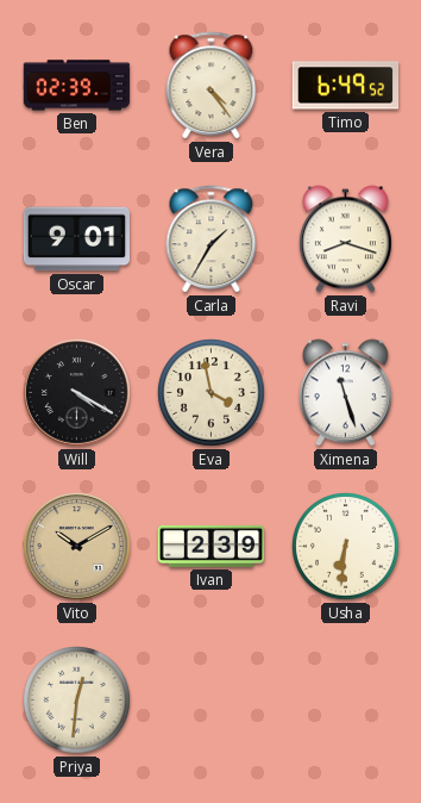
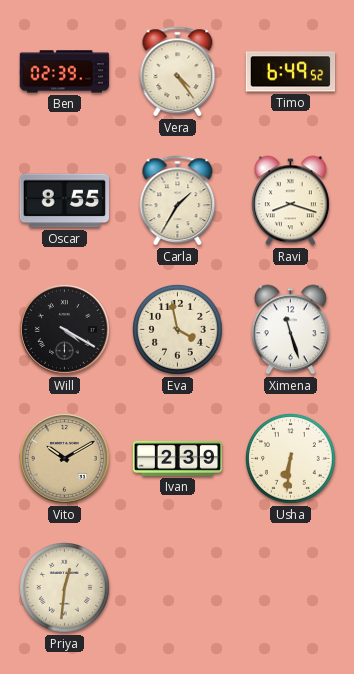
Oscar: 9:01 -> 8:55 (64, 201)
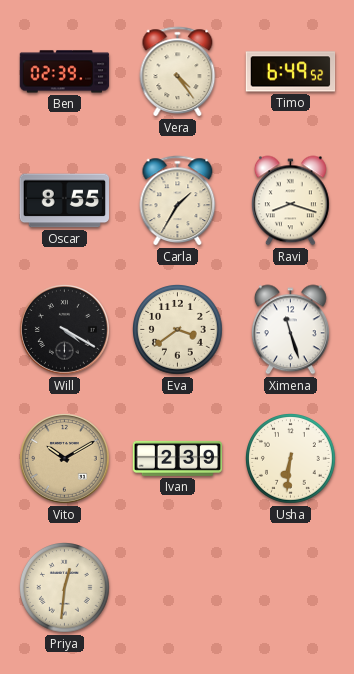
Eva: 3:58 -> 3:39 (178, 330)
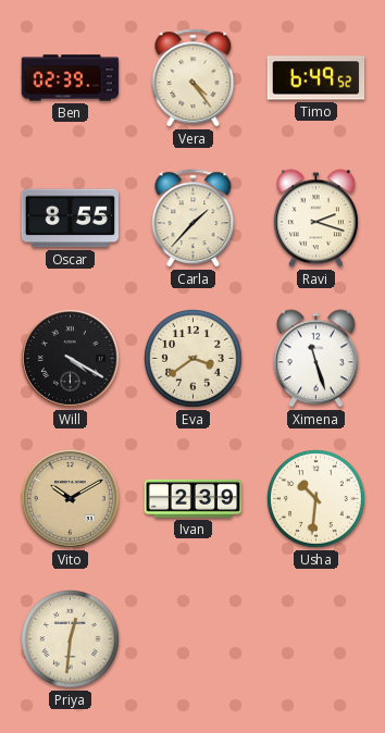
Carla: 1:35 -> 1:37 (194, 219)
Ravi: 8:18 -> 2:18 (315, 219)
Usha: 6:31 -> 10:31 (316, 499)
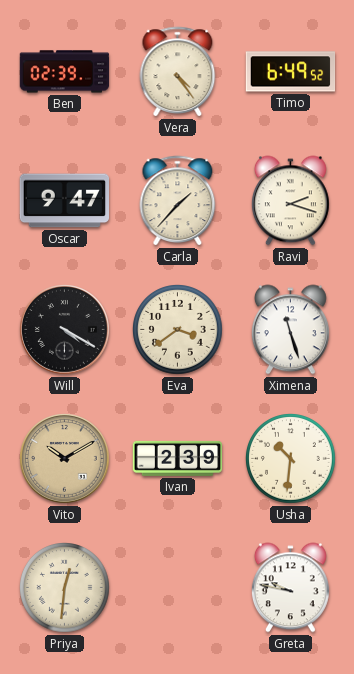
Oscar: 8:55 -> 9:47 (64, 201)
Greta: none -> 9:47 (290, 588)
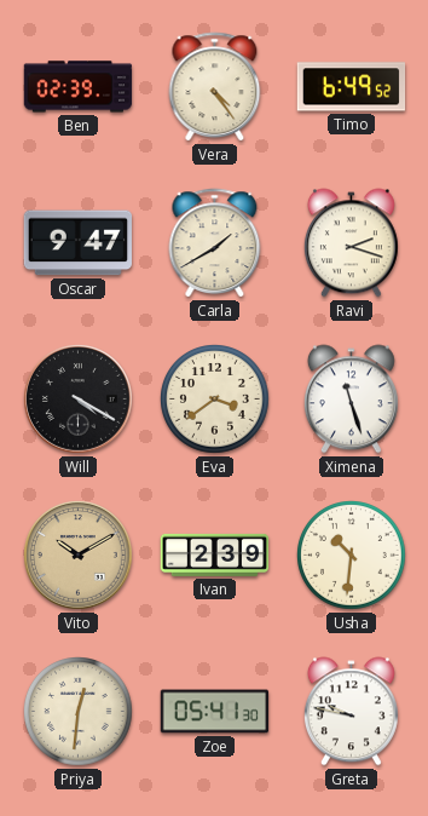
Carla: 1:37 -> 1:40 (215, 243)
Zoe: none -> 05:41 (215, 712)
